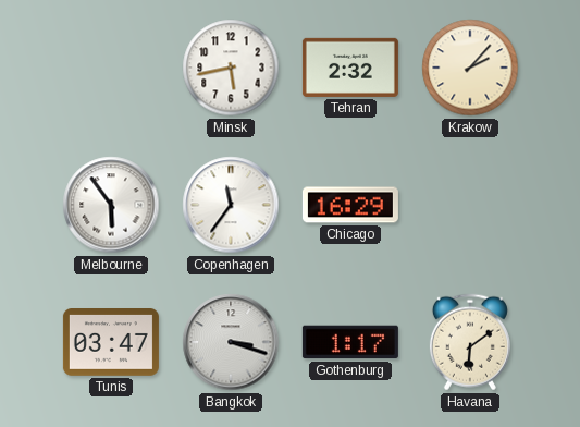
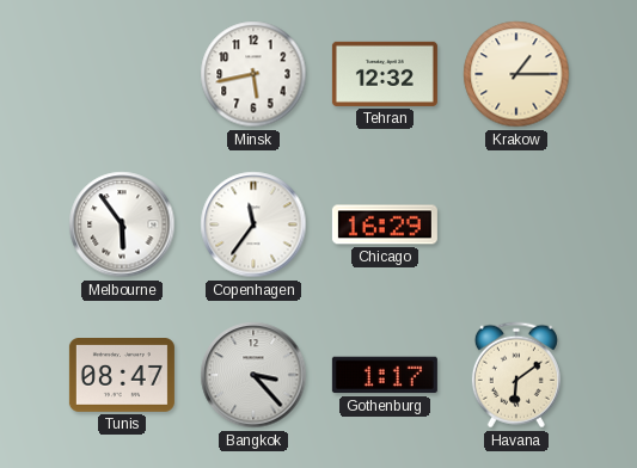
Tehran: 2:32 -> 12:32 (385, 74)
Krakow: 2:07 -> 1:15 (516, 74)
Tunis: 03:47 -> 08:47 (122, 376)
Bangkok: 3:18 -> 3:23 (253, 375)
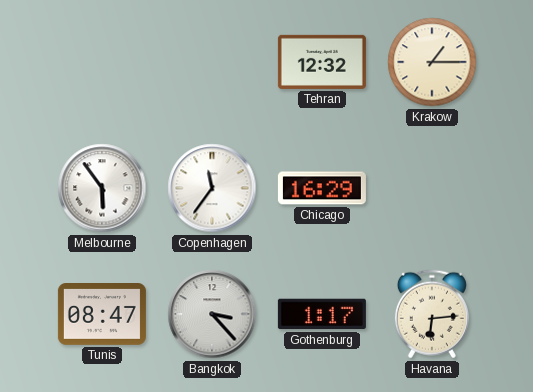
Minsk: 5:43 -> none (253, 74)
Havana: 6:09 -> 6:14 (432, 314)
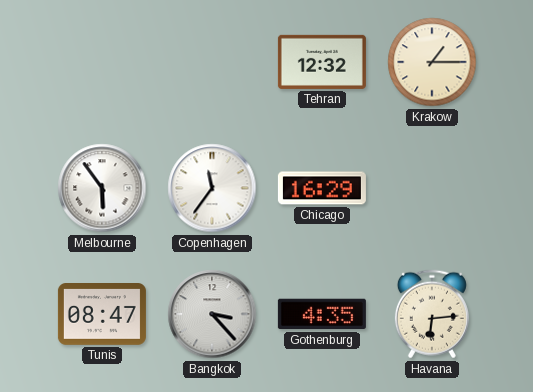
Gothenburg: 1:17 -> 4:35 (322, 314)
